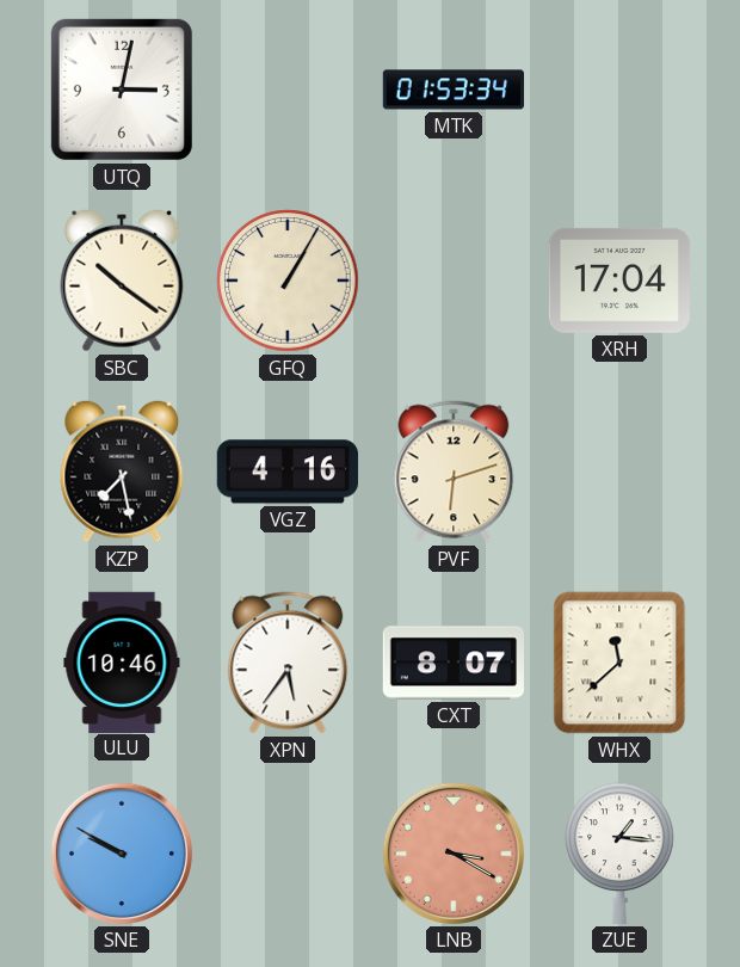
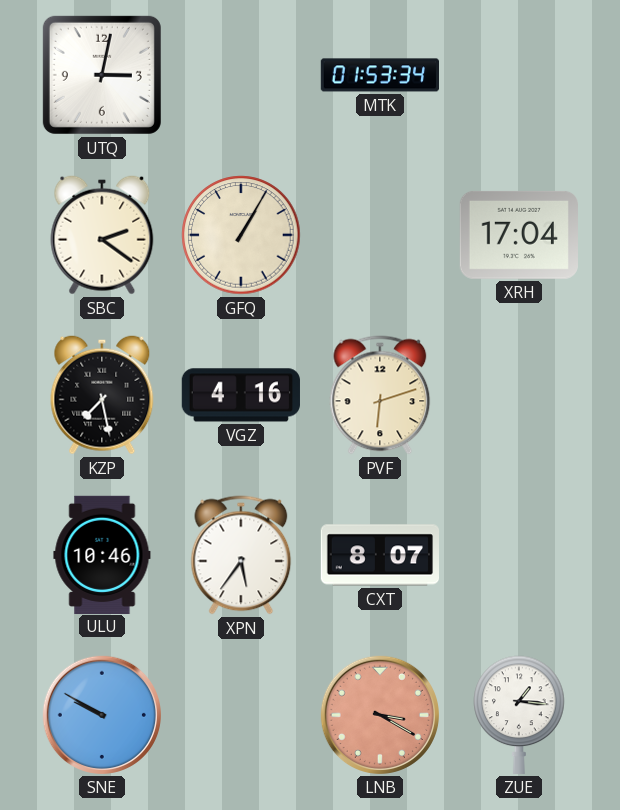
SBC: 10:21 -> 2:21 (102, 235)
WHX: 11:38 -> none (619, 663)
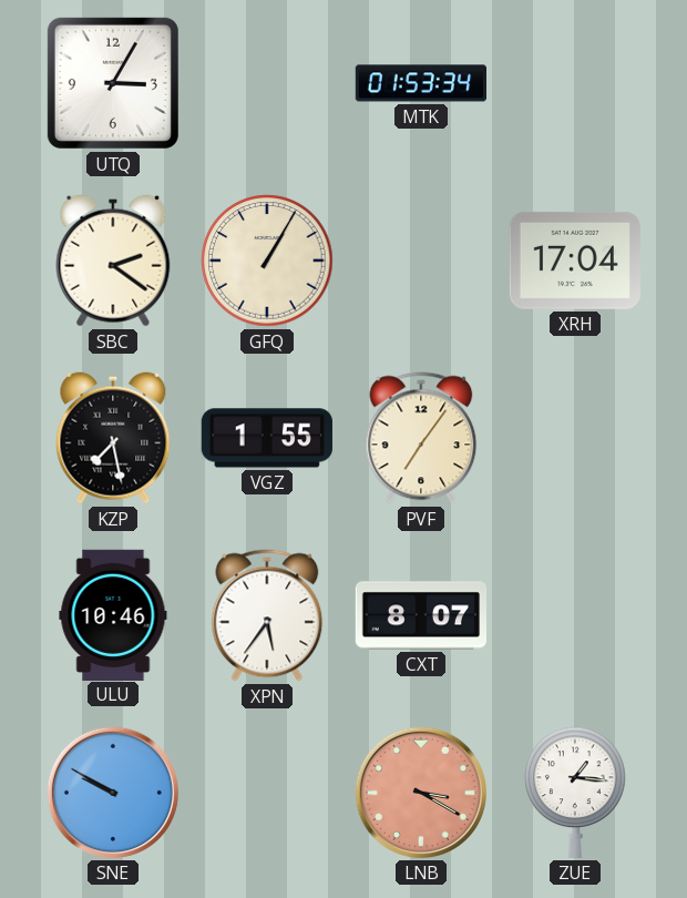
UTQ: 3:02 -> 3:05 (113, 83)
VGZ: 4:16 -> 1:55 (267, 438)
PVF: 6:12 -> 7:06 (421, 438)
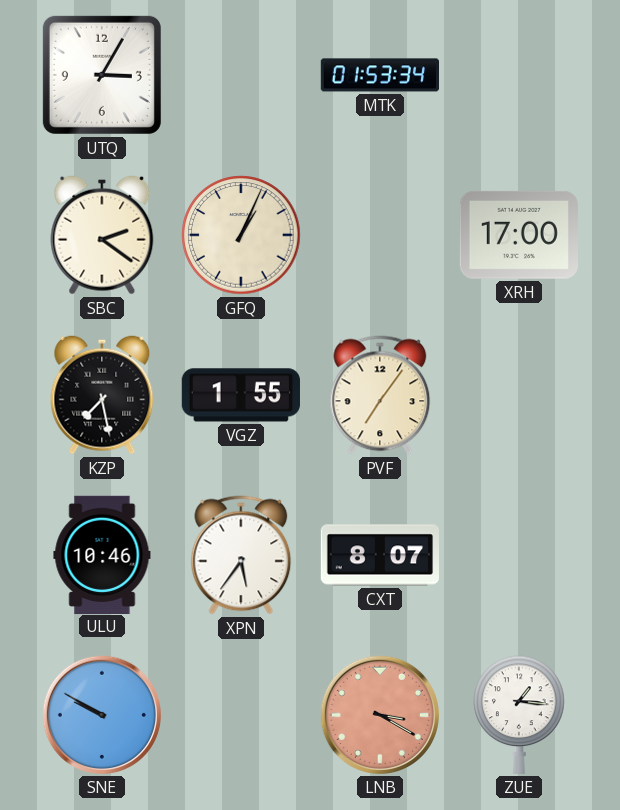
GFQ: 1:05 -> 1:04 (241, 235)
XRH: 17:04 -> 17:00 (519, 235)
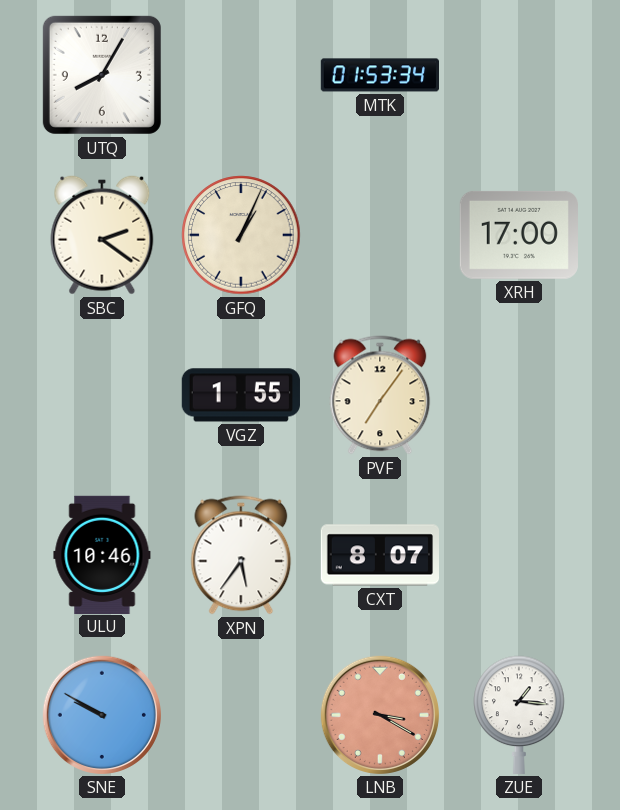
UTQ: 3:05 -> 8:05 (102, 75)
KZP: 7:28 -> none (102, 395)
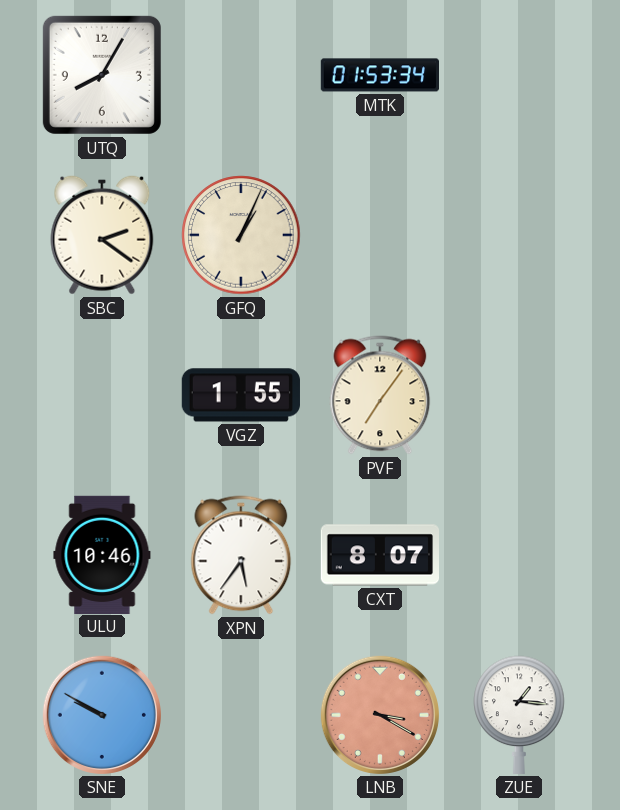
XRH: 17:00 -> none (519, 235)
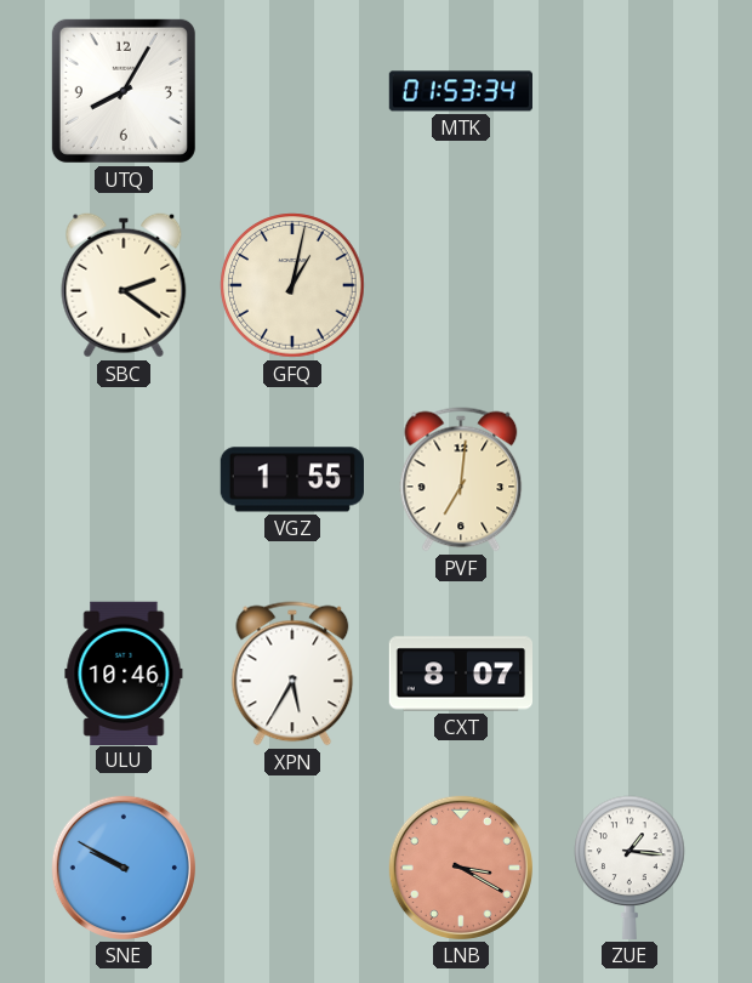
GFQ: 1:04 -> 1:02 (292, 285)
PVF: 7:06 -> 7:01 (461, 479)
XPN: 5:36 -> 5:35 (292, 674)
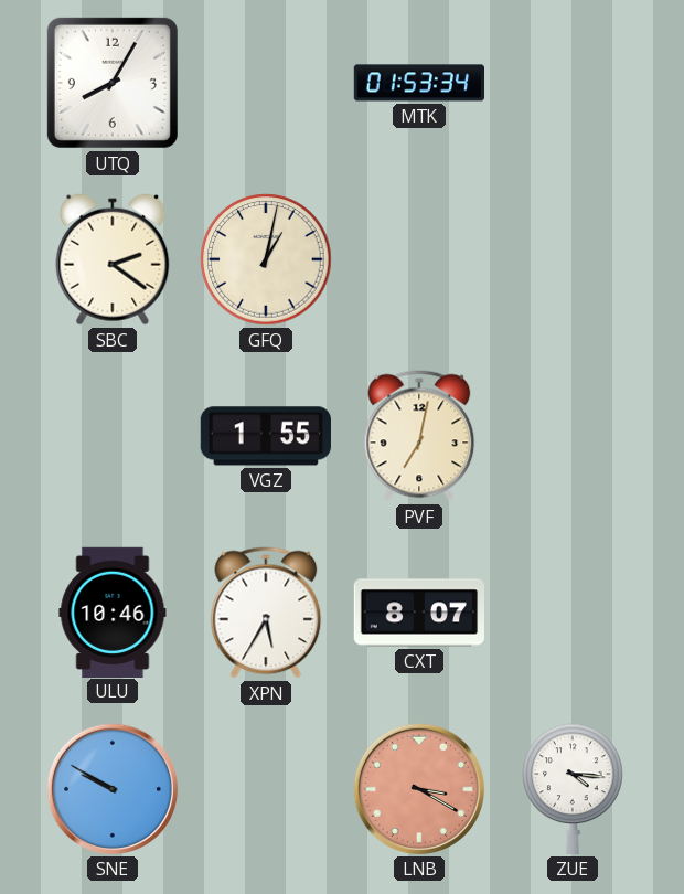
PVF: 7:01 -> 7:02 (419, 436)
ZUE: 1:16 -> 4:16 (573, 789)
